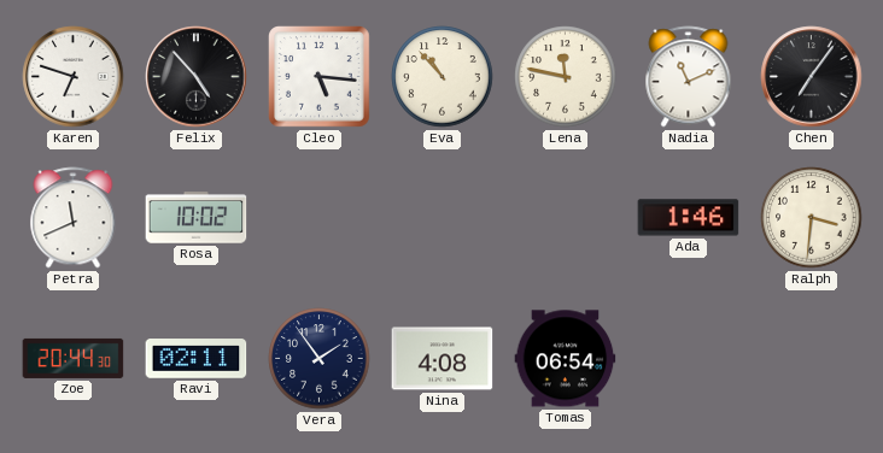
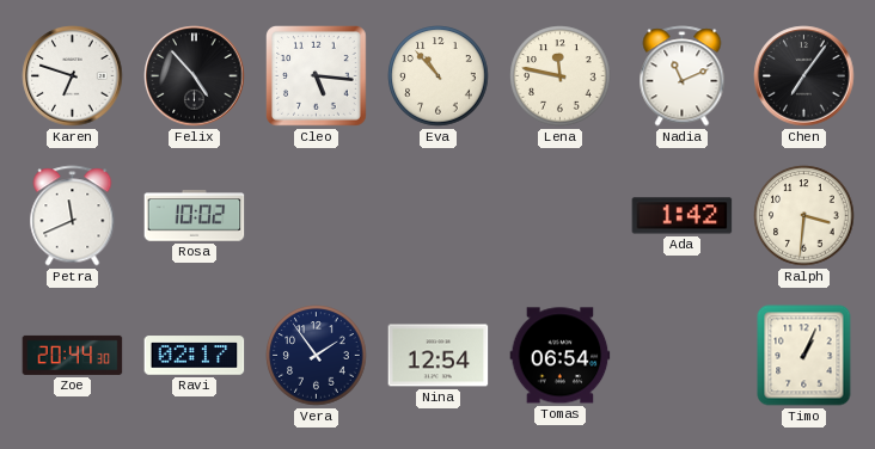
Ada: 1:46 -> 1:42 (683, 216)
Ravi: 02:11 -> 02:17 (195, 356)
Nina: 4:08 -> 12:54 (439, 356)
Timo: none -> 1:04 (804, 356)
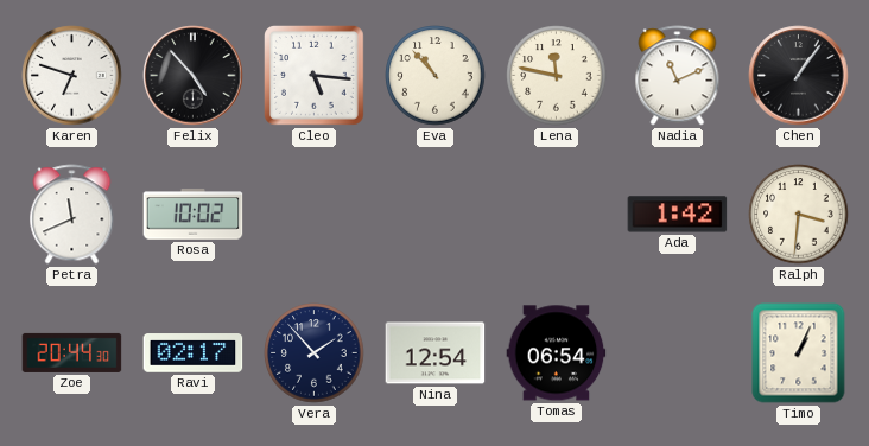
Chen: 7:06 -> 1:06 (799, 76)
Vera: 1:54 -> 1:53 (315, 353)
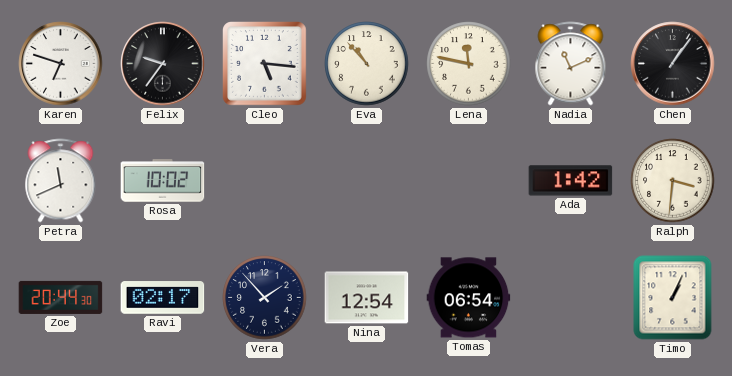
Felix: 4:53 -> 9:36 (163, 64)
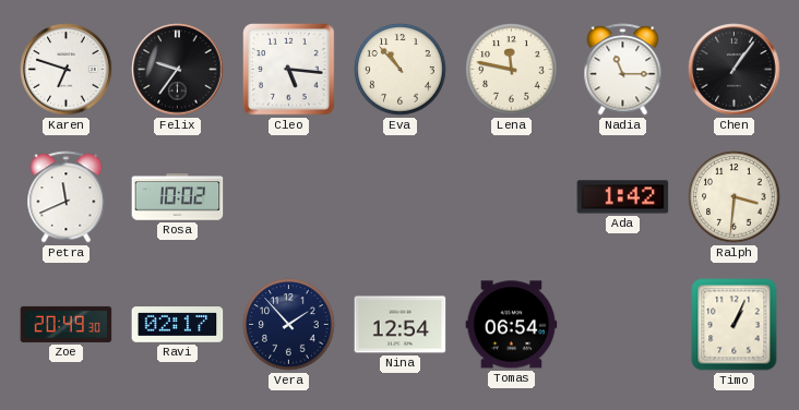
Nadia: 11:11 -> 11:15 (623, 70)
Zoe: 20:44 -> 20:49 (67, 324)
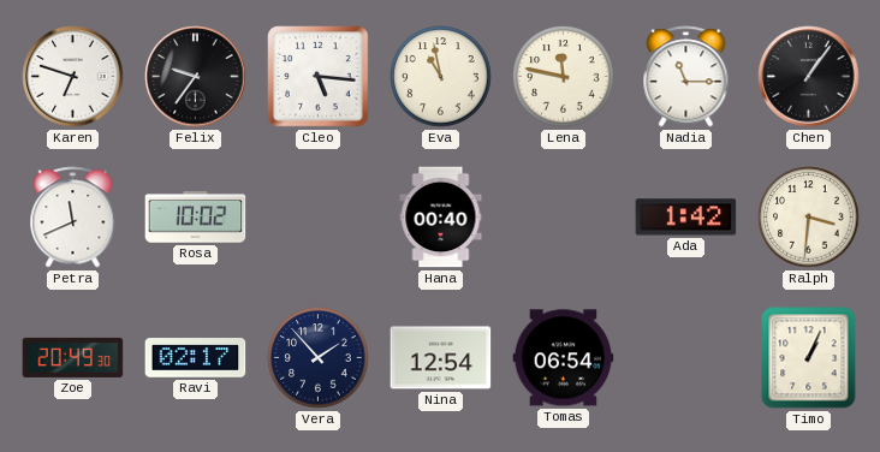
Eva: 10:53 -> 10:58 (441, 77)
Hana: none -> 00:40 (441, 218)
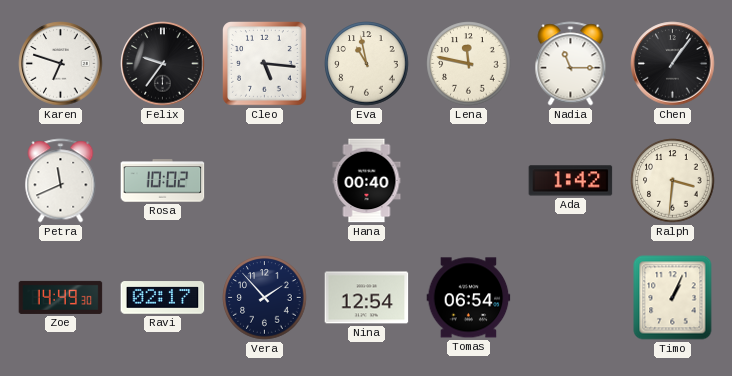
Zoe: 20:49 -> 14:49 (61, 297)
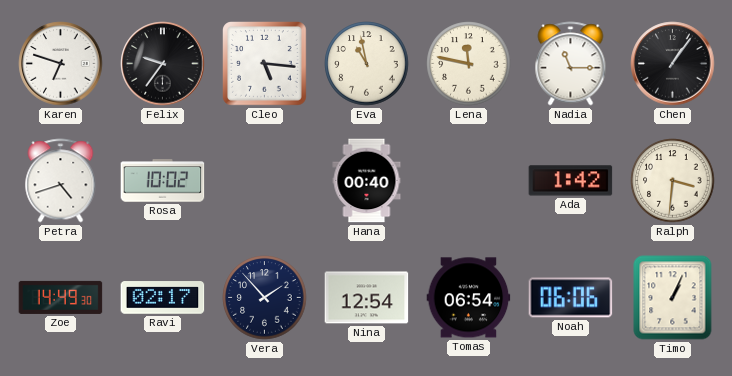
Petra: 11:41 -> 4:42 (61, 181)
Noah: none -> 06:06 (571, 298)
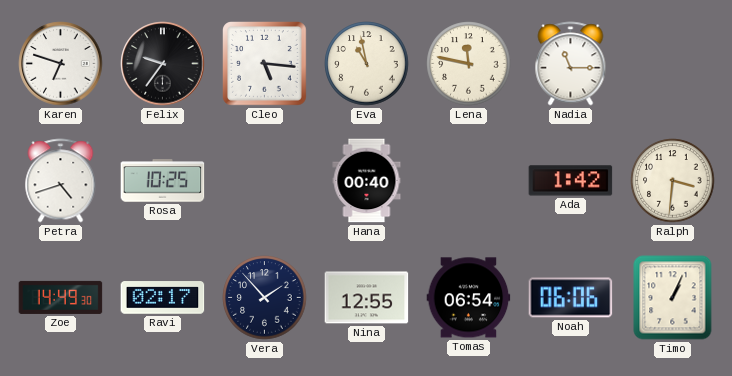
Chen: 1:06 -> none (673, 64)
Rosa: 10:02 -> 10:25 (163, 181)
Nina: 12:54 -> 12:55 (367, 298)
